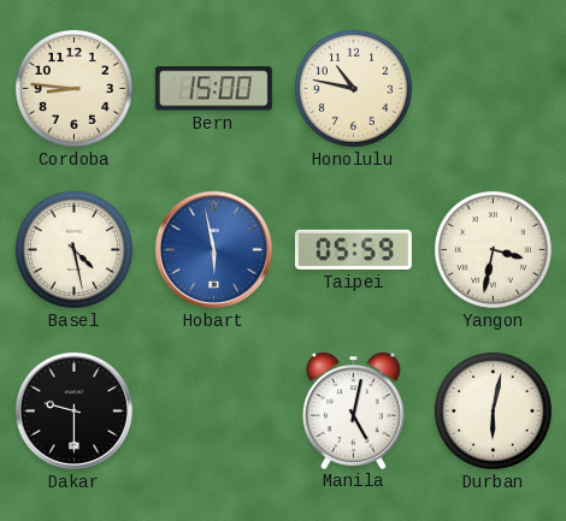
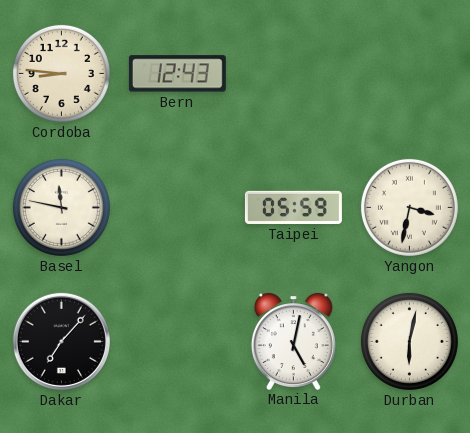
Bern: 15:00 -> 12:43 (177, 74)
Honolulu: 10:47 -> none (353, 88)
Basel: 4:28 -> 11:47 (61, 207)
Hobart: 5:58 -> none (213, 249)
Dakar: 9:30 -> 7:07 (61, 341)
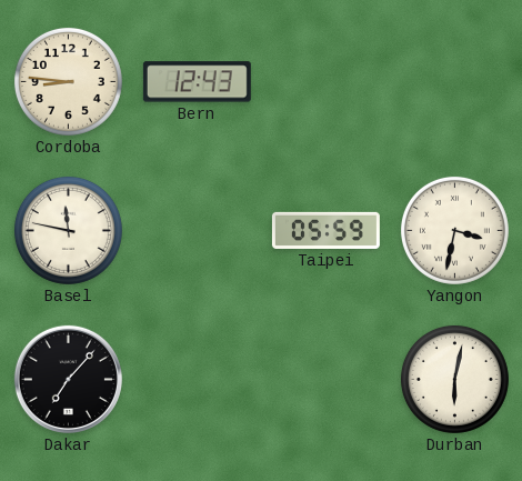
Manila: 5:02 -> none (293, 341)
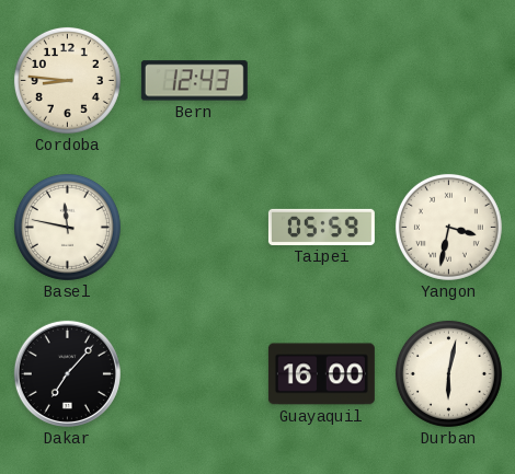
Guayaquil: none -> 16:00 (321, 374)
